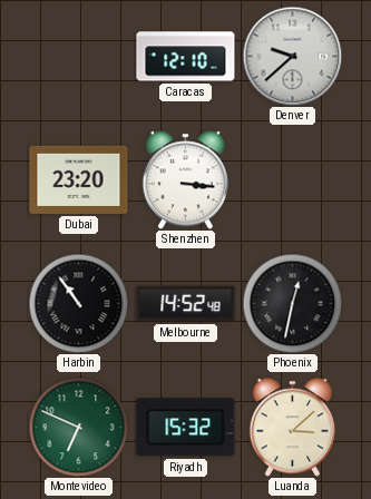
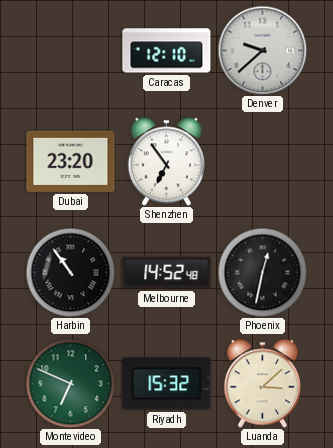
Shenzhen: 3:16 -> 6:54 (166, 162)
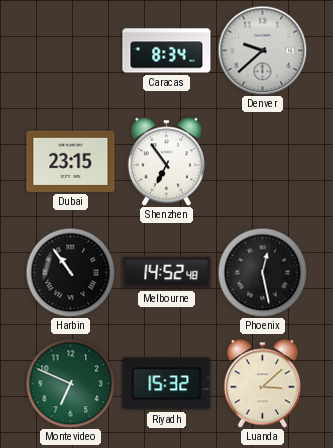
Caracas: 12:10 -> 8:34 (167, 51)
Dubai: 23:20 -> 23:15 (71, 161)
Phoenix: 12:32 -> 12:28 (262, 272)
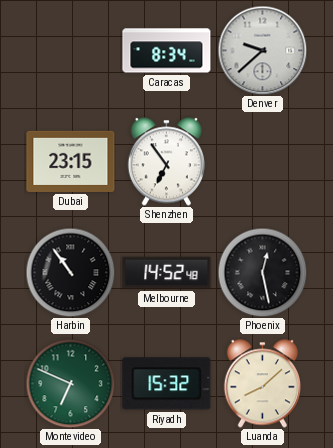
Luanda: 3:08 -> 8:08 (262, 384)
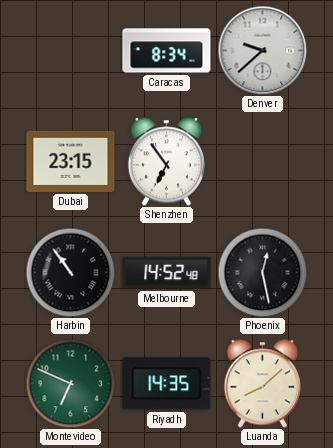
Riyadh: 15:32 -> 14:35 (167, 384)
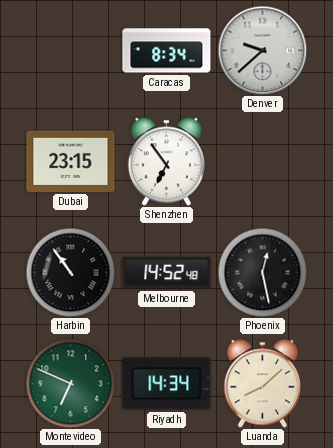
Riyadh: 14:35 -> 14:34 (167, 384)
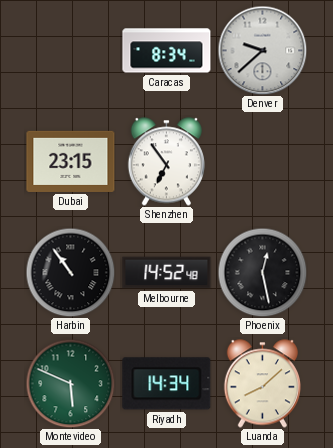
Montevideo: 6:49 -> 5:49 (70, 383)
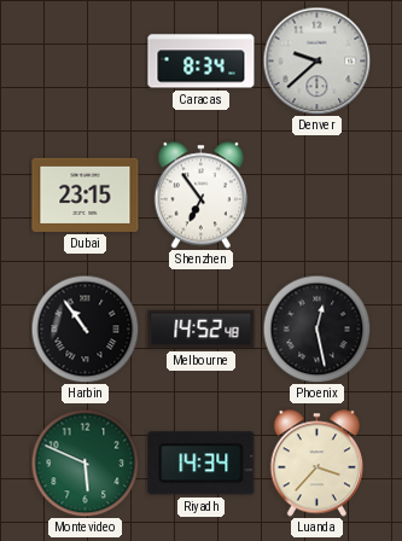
Luanda: 8:08 -> 3:37 (316, 464)
